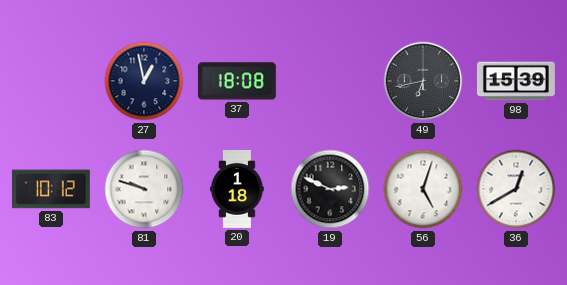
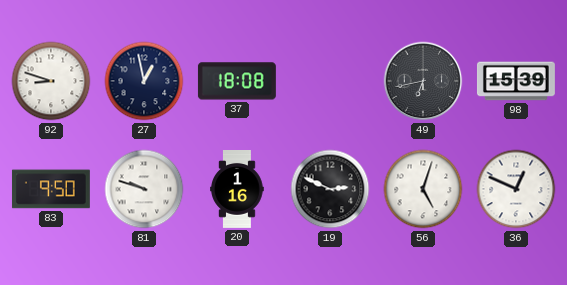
92: none -> 8:48 (51, 81)
83: 10:12 -> 9:50 (51, 189)
20: 1:18 -> 1:16 (237, 190)
36: 12:40 -> 12:49 (516, 189)
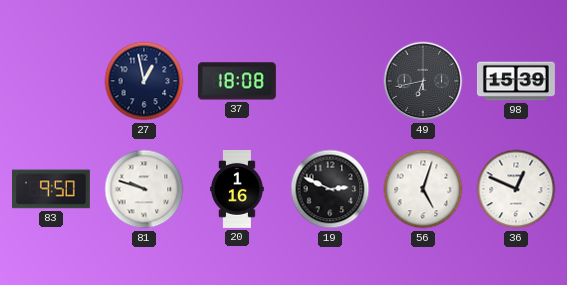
92: 8:48 -> none (51, 81)
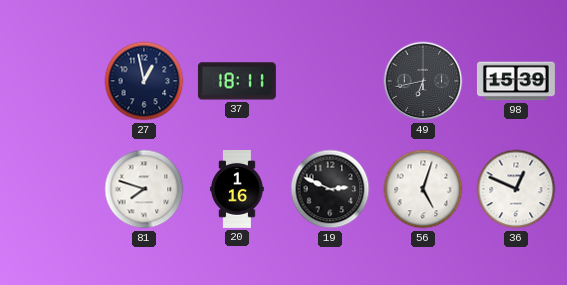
37: 18:08 -> 18:11 (237, 81)
83: 9:50 -> none (51, 189)
81: 9:48 -> 7:48 (144, 189)
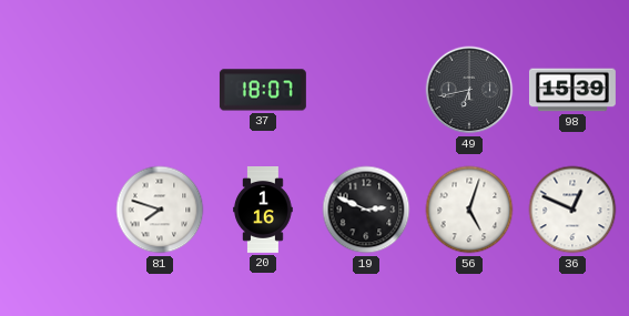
27: 12:58 -> none (144, 81)
37: 18:11 -> 18:07 (263, 90)
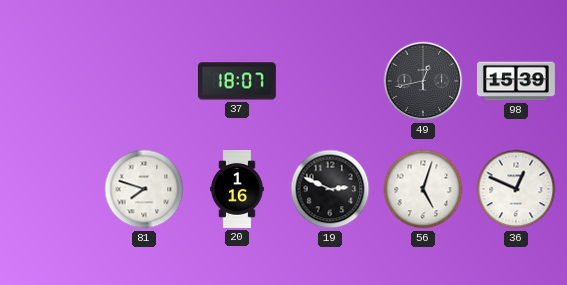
49: 6:43 -> 12:43 (423, 81)
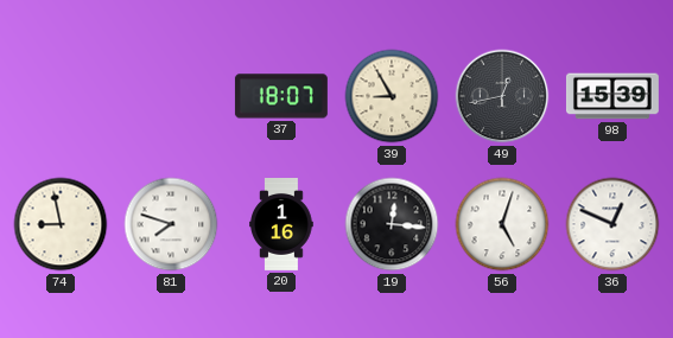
39: none -> 8:55 (392, 96)
74: none -> 8:58 (61, 224)
19: 2:49 -> 12:16 (392, 224)
